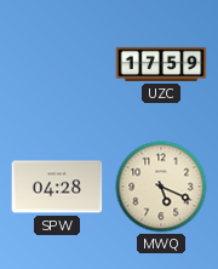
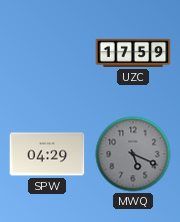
SPW: 04:28 -> 04:29 (47, 154)
MWQ dial: cream -> grey (133, 154)
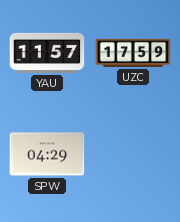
YAU: none -> 11:57 (47, 53)
MWQ: 5:19 -> none (133, 154)
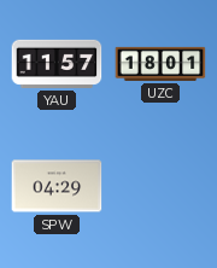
UZC: 17:59 -> 18:01 (160, 64)
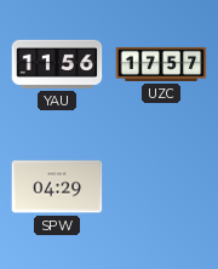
YAU: 11:57 -> 11:56 (57, 64)
UZC: 18:01 -> 17:57 (161, 64)
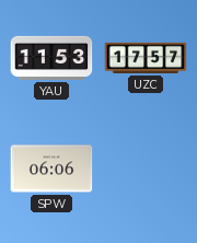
YAU: 11:56 -> 11:53 (51, 58)
SPW: 04:29 -> 06:06 (51, 169)
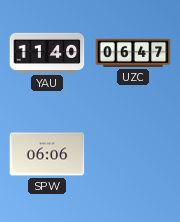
YAU: 11:53 -> 11:40 (47, 53)
UZC: 17:57 -> 06:47 (133, 53)
